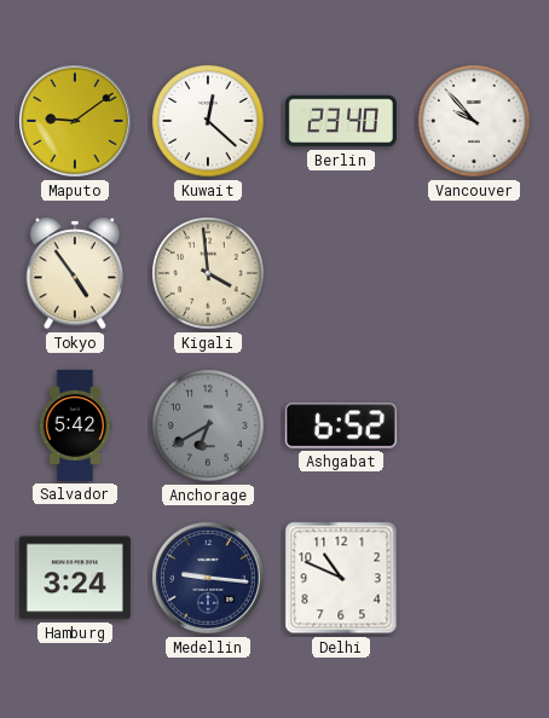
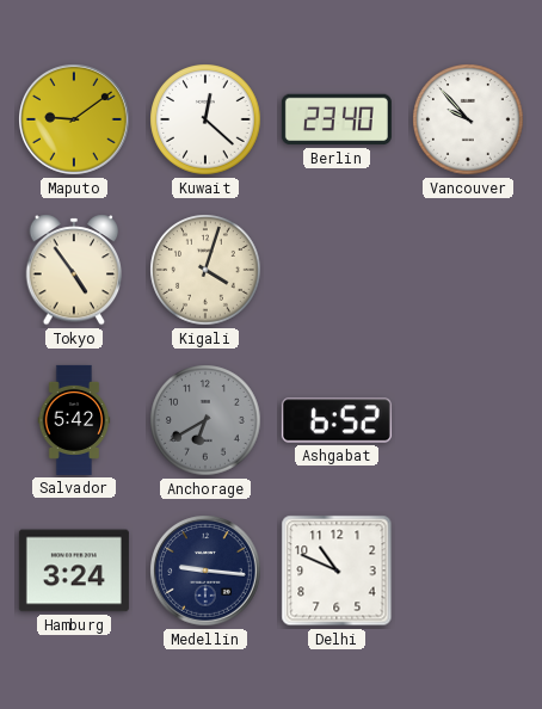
Kigali: 3:59 -> 4:03 (205, 270)
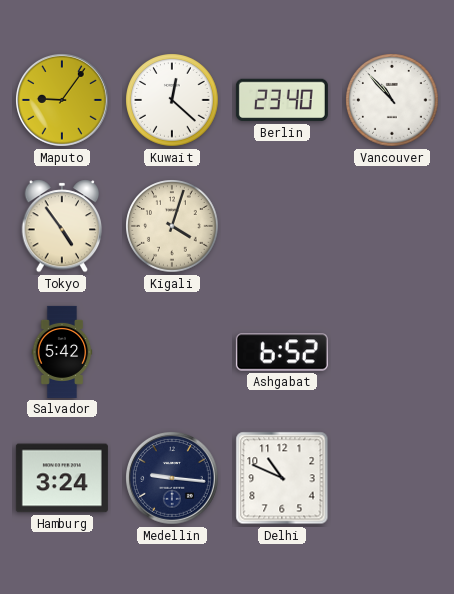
Maputo: 9:09 -> 9:06 (63, 101)
Vancouver: 9:53 -> 10:53 (392, 100)
Anchorage: 6:40 -> none (205, 420)
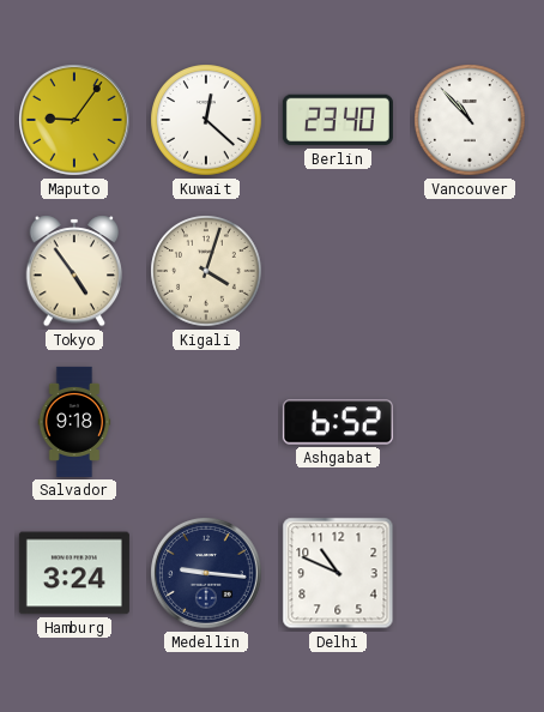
Salvador: 5:42 -> 9:18 (74, 422)
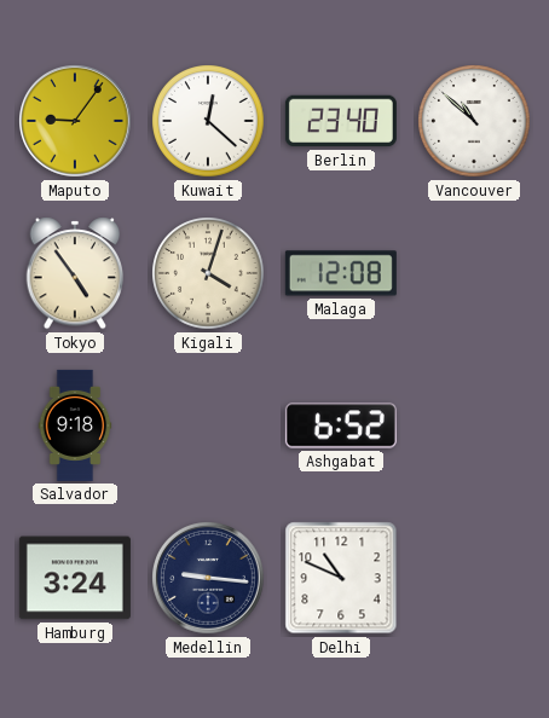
Vancouver: 10:53 -> 10:52 (474, 121)
Malaga: none -> 12:08 (341, 273)
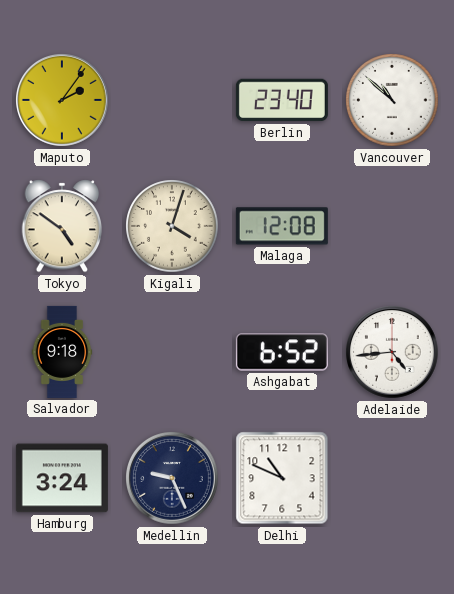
Maputo: 9:06 -> 2:06 (63, 101)
Kuwait: 12:22 -> none (208, 121)
Tokyo: 4:54 -> 4:51 (62, 226)
Adelaide: none -> 4:44 (393, 353)
Medellin: 9:16 -> 9:26 (173, 479)
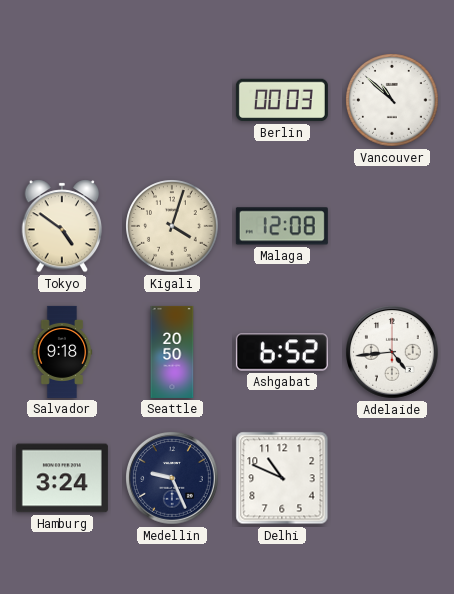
Maputo: 2:06 -> none (63, 101)
Berlin: 23:40 -> 00:03 (282, 100)
Seattle: none -> 20:50 (172, 352)
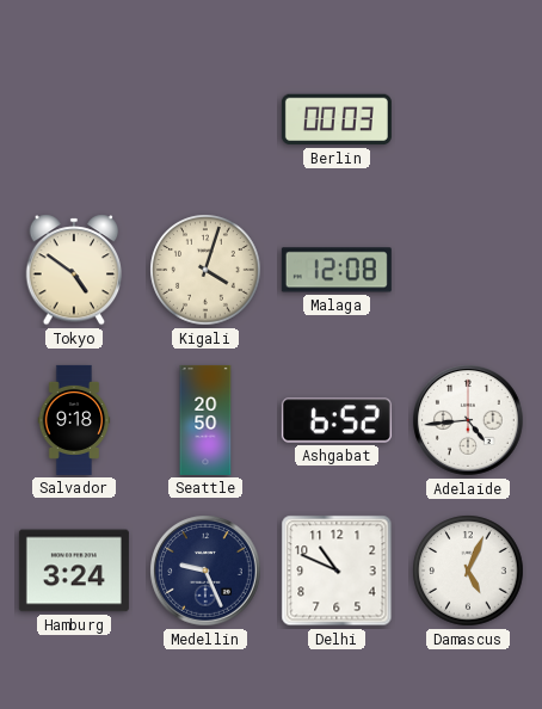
Vancouver: 10:52 -> none (392, 100)
Damascus: none -> 5:04 (468, 571)
